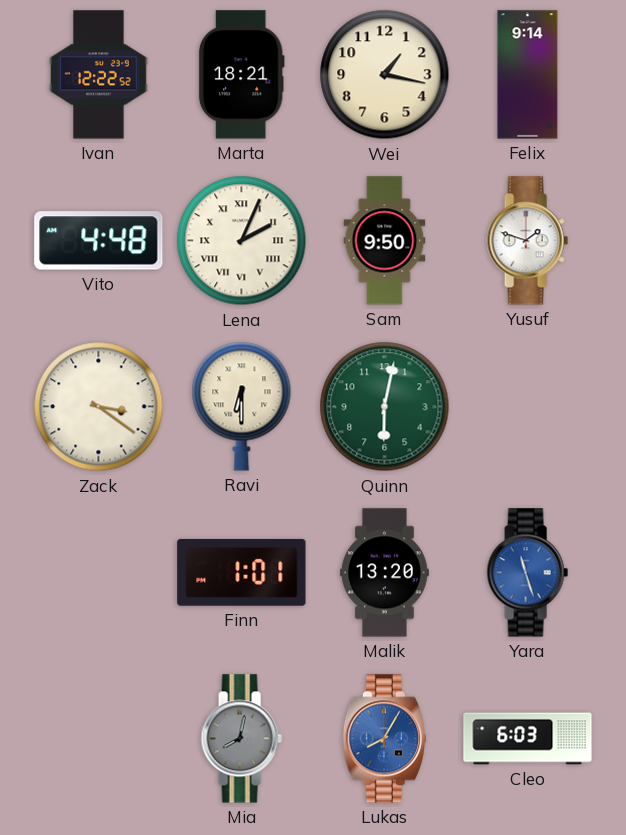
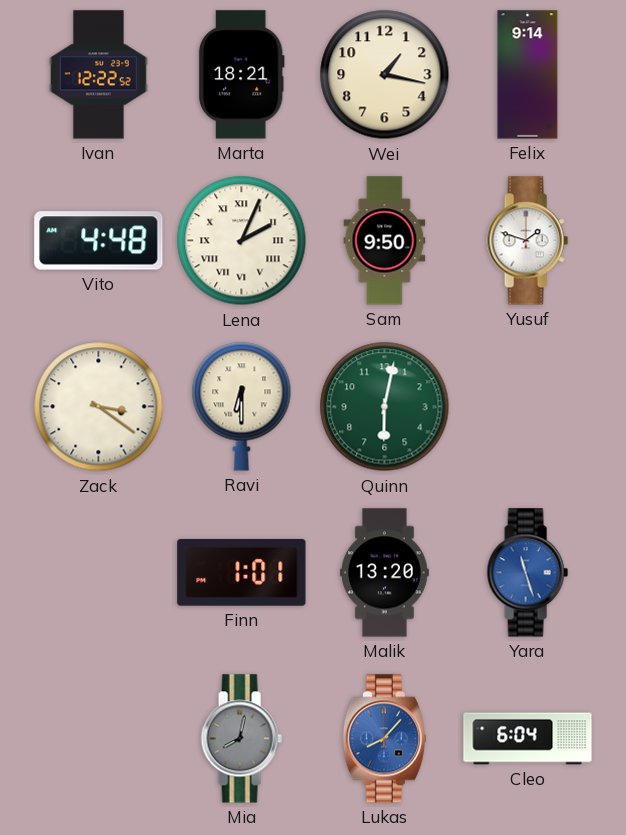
Lukas: 8:05 -> 8:07 (384, 739)
Cleo: 6:03 -> 6:04 (528, 739)
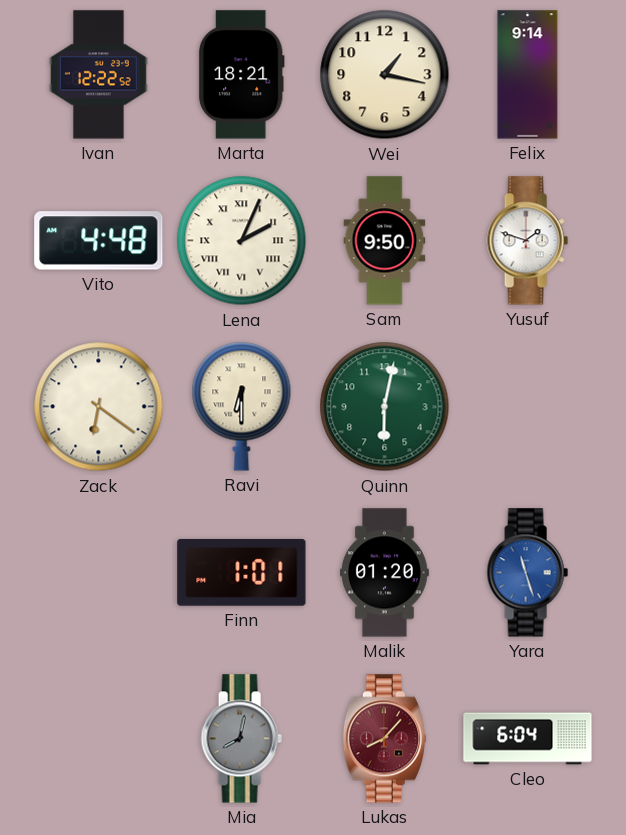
Zack: 3:21 -> 6:21 (99, 407)
Malik: 13:20 -> 01:20 (385, 573)
Lukas dial: blue -> burgundy (384, 739)
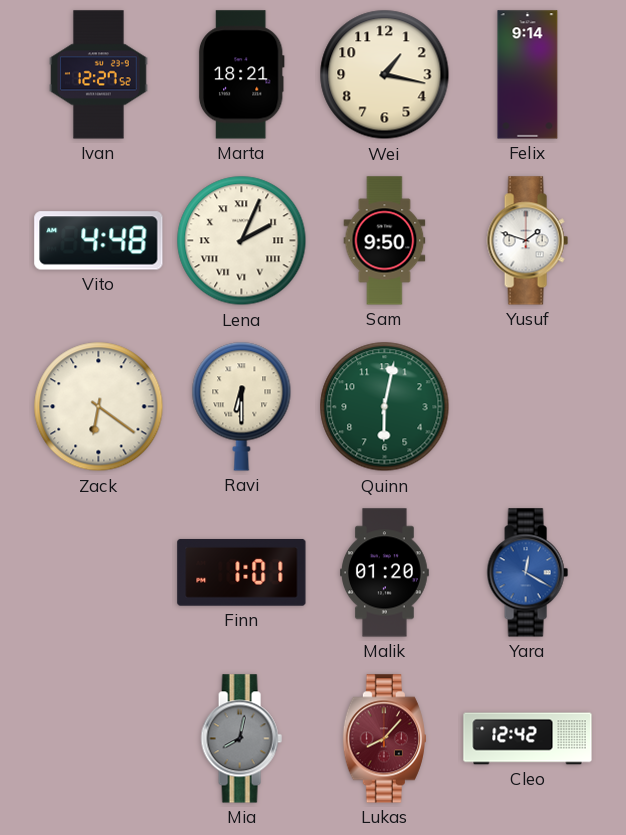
Ivan: 12:22 -> 12:27 (99, 75)
Yara: 11:27 -> 12:20 (527, 573)
Cleo: 6:04 -> 12:42 (528, 739)
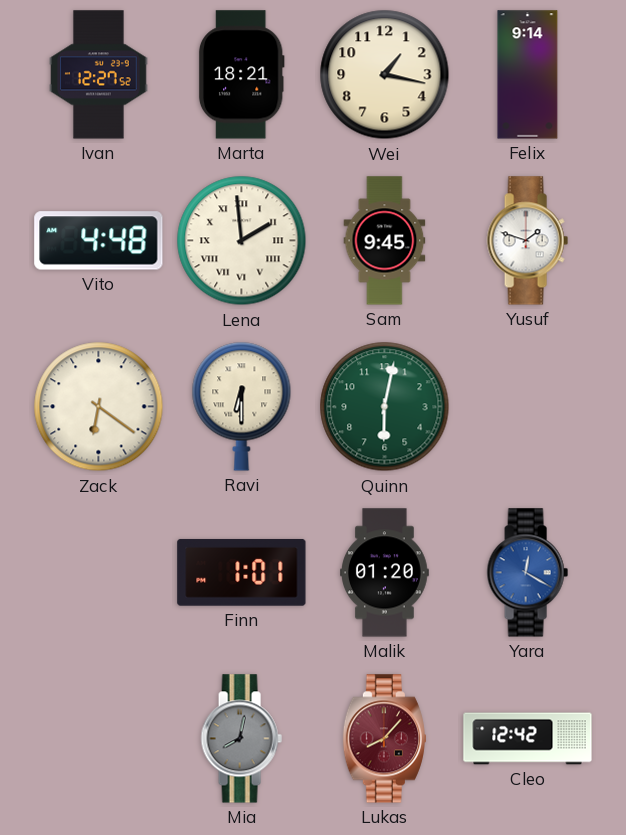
Lena: 2:04 -> 1:59 (242, 241)
Sam: 9:50 -> 9:45 (385, 241)
